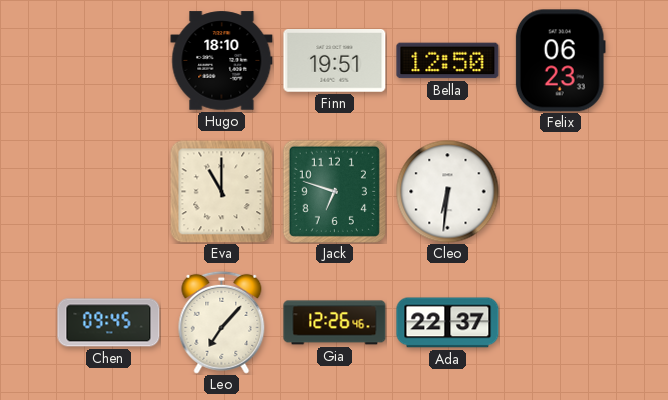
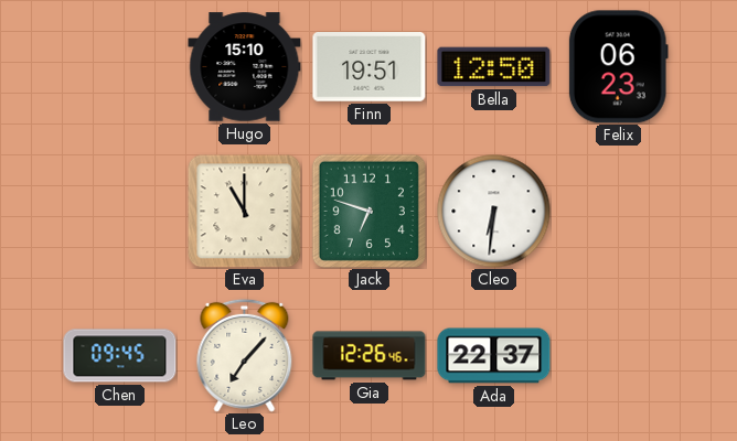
Hugo: 18:10 -> 15:10 (245, 67)
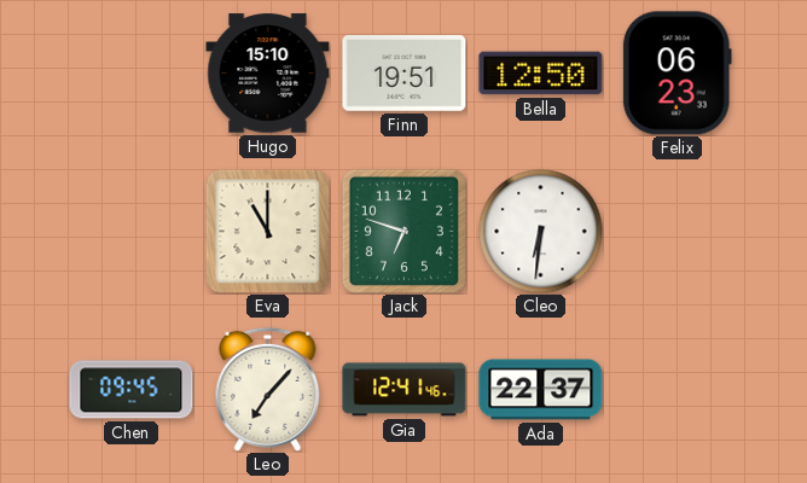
Gia: 12:26 -> 12:41 (405, 390)
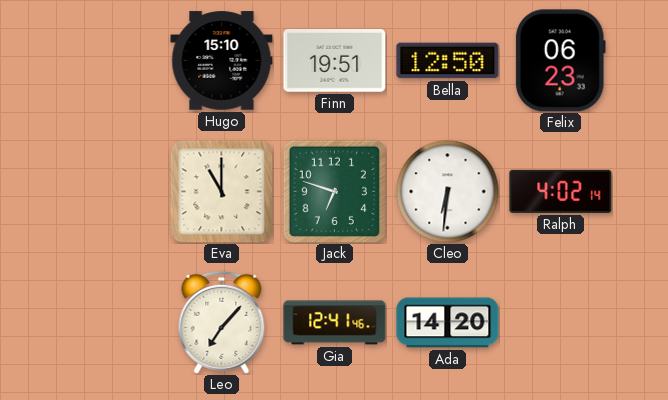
Ralph: none -> 4:02 (561, 191)
Chen: 09:45 -> none (132, 390)
Ada: 22:37 -> 14:20 (448, 323)
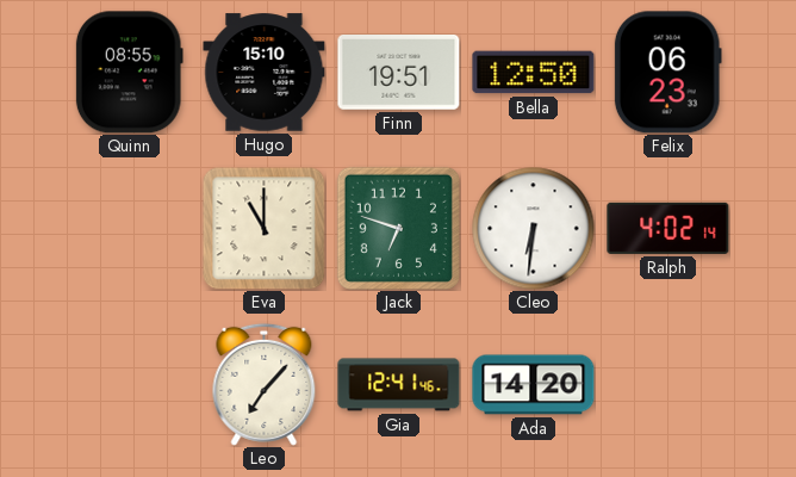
Quinn: none -> 08:55 (129, 73)
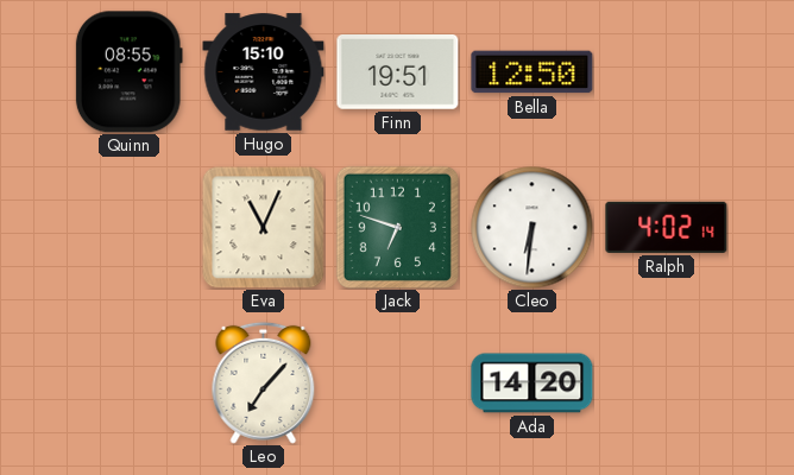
Felix: 06:23 -> none (667, 73)
Eva: 11:00 -> 11:04 (263, 227)
Gia: 12:41 -> none (399, 385)
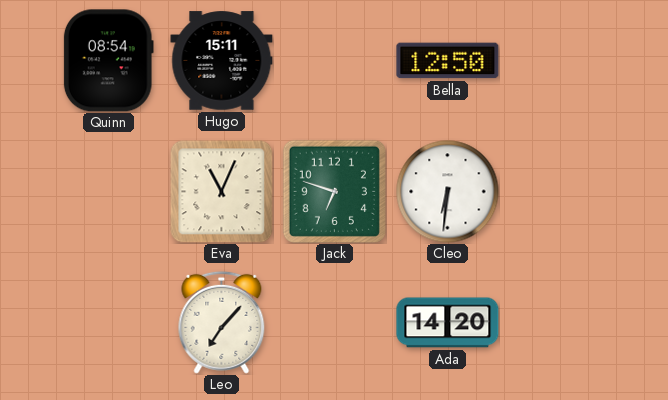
Quinn: 08:55 -> 08:54 (108, 61)
Hugo: 15:10 -> 15:11 (222, 61)
Finn: 19:51 -> none (398, 72)
Ralph: 4:02 -> none (667, 227)
